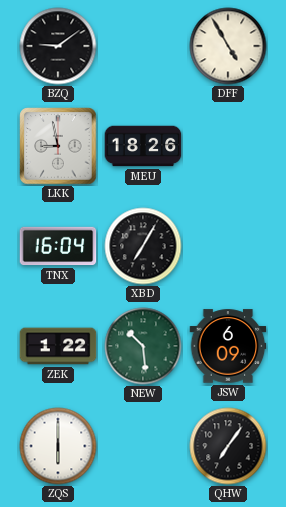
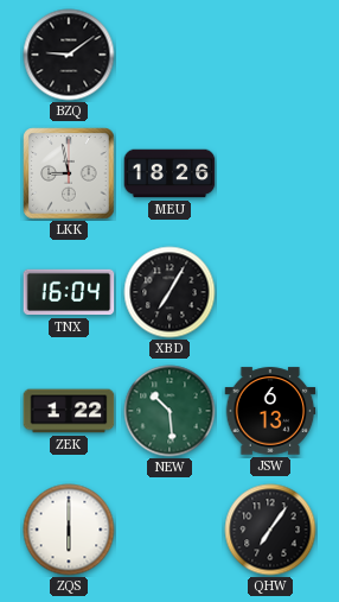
DFF: 4:55 -> none (228, 46)
JSW: 6:09 -> 6:13 (270, 411)
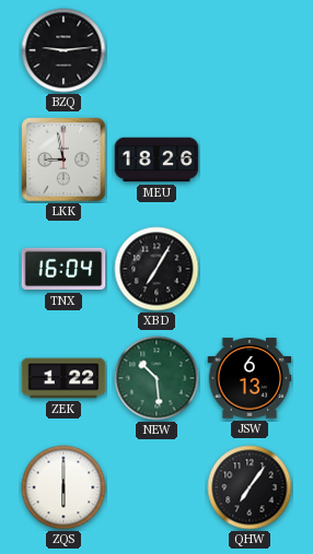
BZQ: 9:09 -> 9:14 (63, 50)
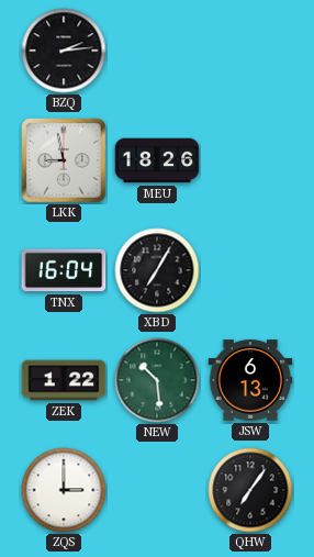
BZQ: 9:14 -> 2:14 (64, 51)
ZQS: 6:00 -> 3:00 (64, 490)
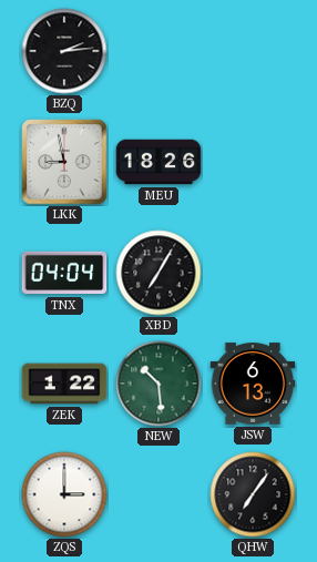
TNX: 16:04 -> 04:04 (64, 273)
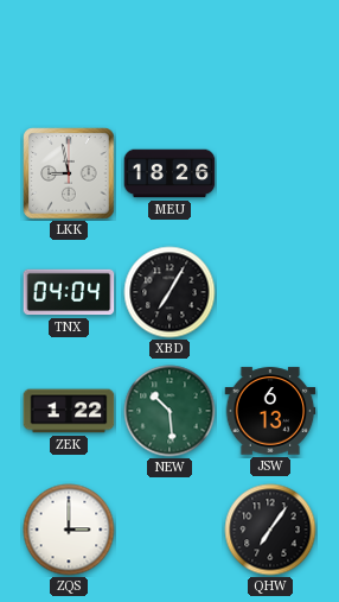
BZQ: 2:14 -> none (64, 51)
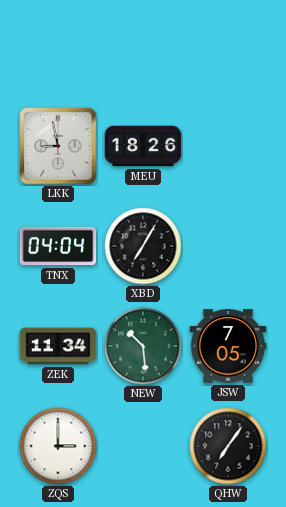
ZEK: 1:22 -> 11:34 (58, 346)
JSW: 6:13 -> 7:05 (228, 346)
